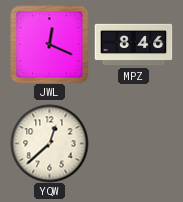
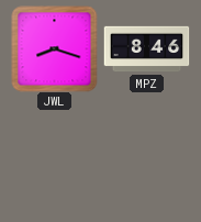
JWL: 12:19 -> 8:18 (54, 48)
YQW: 12:38 -> none (49, 143)
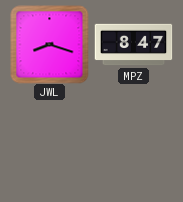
MPZ: 8:46 -> 8:47 (133, 45)
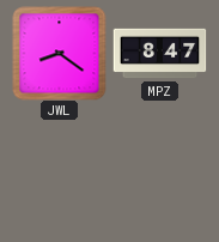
JWL: 8:18 -> 8:21 (59, 53)
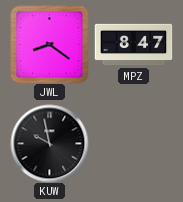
KUW: none -> 9:58 (49, 143)
